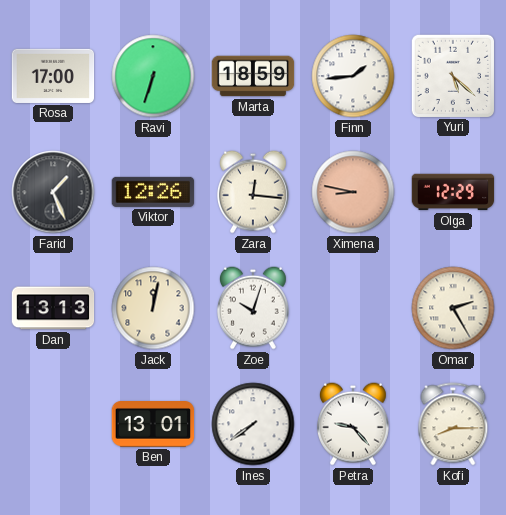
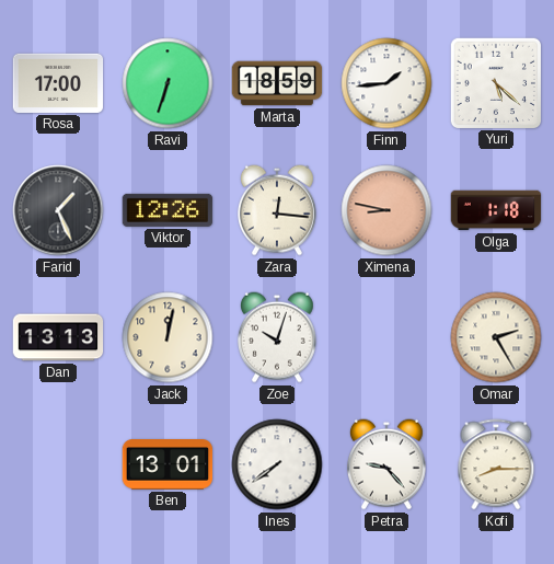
Olga: 12:29 -> 1:18 (496, 210)
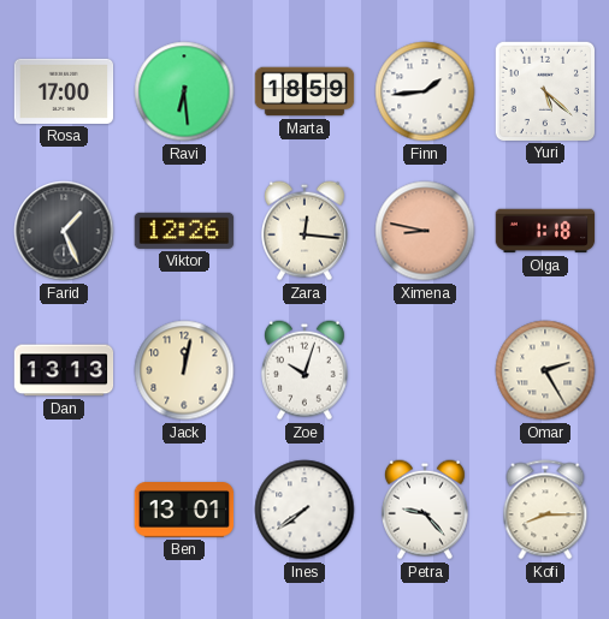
Ravi: 6:33 -> 6:29 (184, 91)
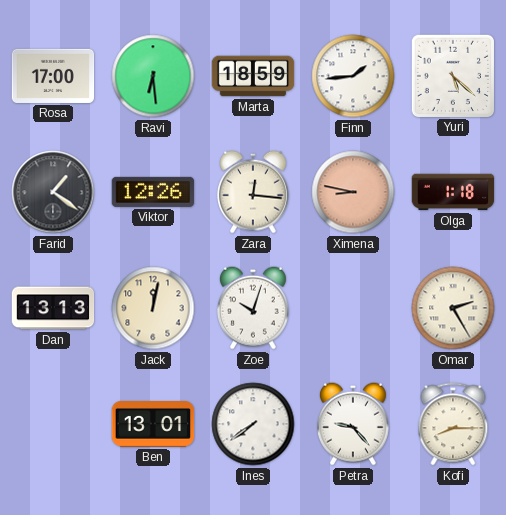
Farid: 1:26 -> 1:21 (53, 192)
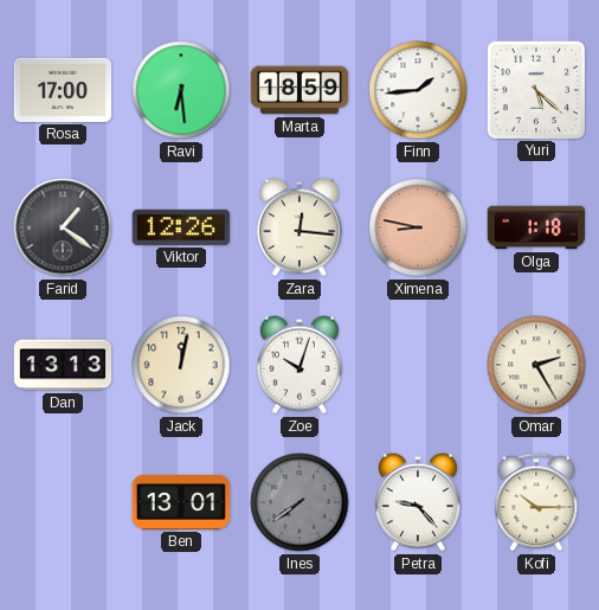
Ines dial: white -> grey (299, 502)
Kofi: 8:15 -> 10:15 (536, 502)
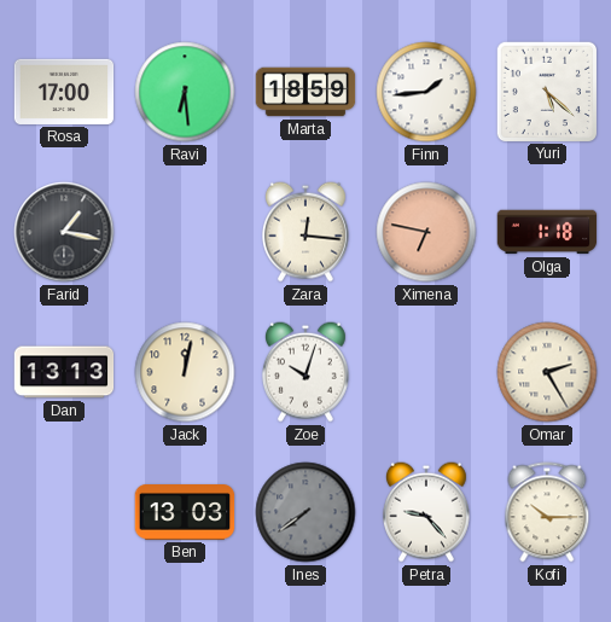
Farid: 1:21 -> 1:17 (64, 232)
Viktor: 12:26 -> none (181, 227)
Ximena: 8:47 -> 6:47 (426, 232)
Ben: 13:01 -> 13:03 (185, 513)
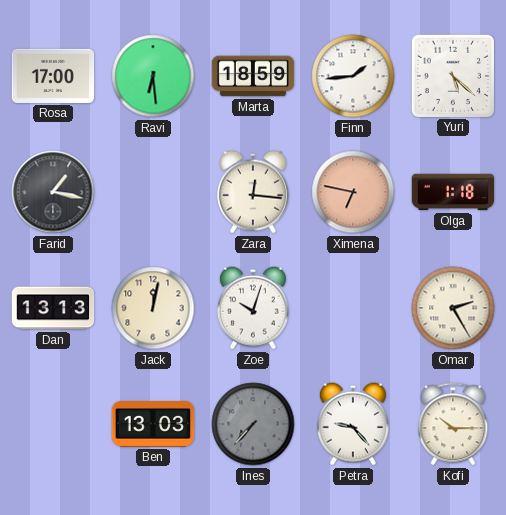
Ines: 7:39 -> 7:37 (253, 424)
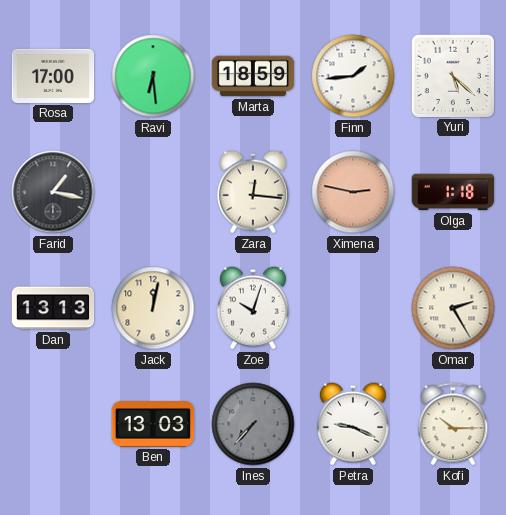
Ximena: 6:47 -> 2:47 (353, 192)
Petra: 9:23 -> 9:19 (353, 424)
